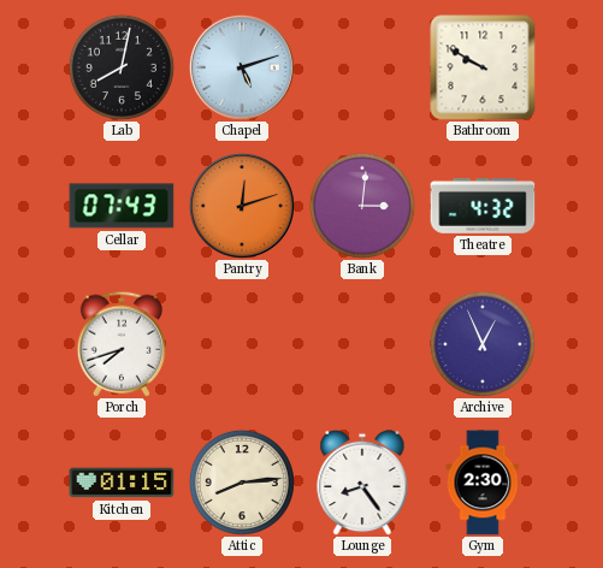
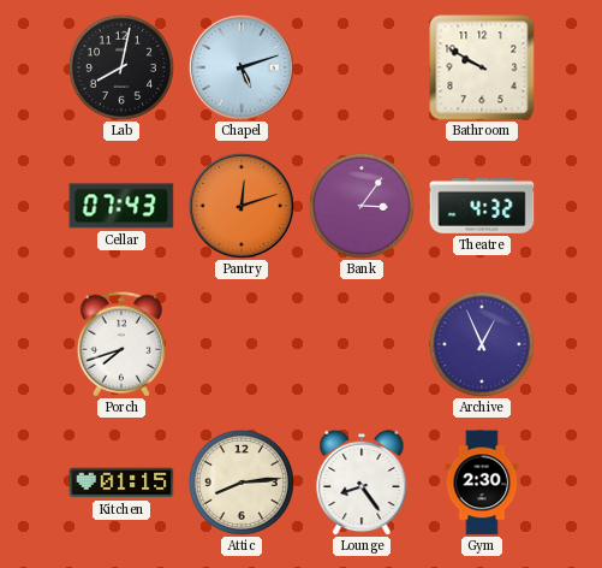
Bank: 3:01 -> 3:06 (362, 206)
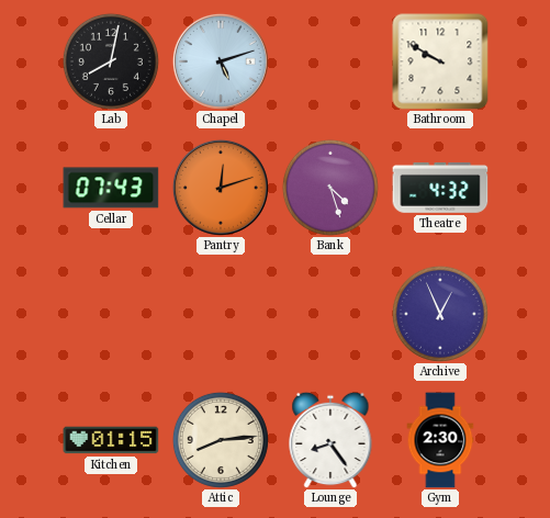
Bank: 3:06 -> 4:27 (330, 188)
Porch: 7:42 -> none (120, 344)
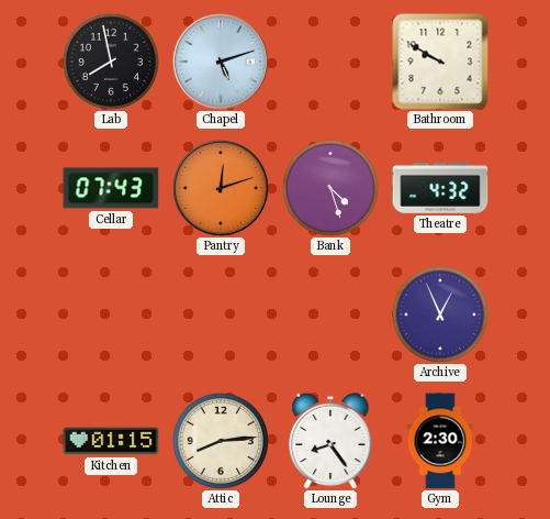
Lab: 8:02 -> 7:58 (111, 62)
